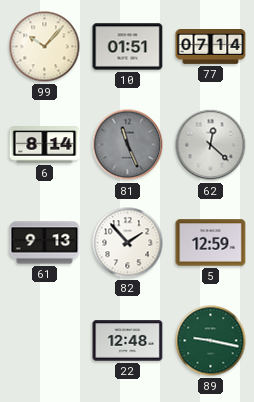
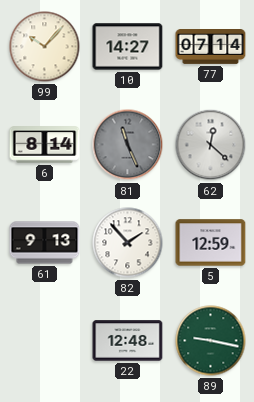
10: 01:51 -> 14:27 (128, 47)
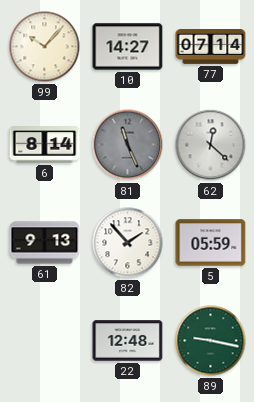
5: 12:59 -> 05:59 (211, 243)
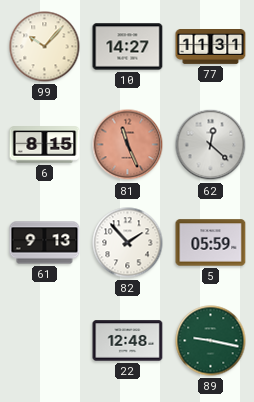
77: 07:14 -> 11:31 (211, 47)
6: 8:14 -> 8:15 (45, 145)
81 dial: grey -> salmon (128, 145)
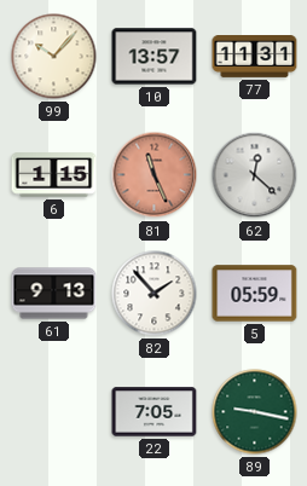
10: 14:27 -> 13:57 (155, 57)
6: 8:15 -> 1:15 (54, 175)
22: 12:48 -> 7:05 (155, 412)
